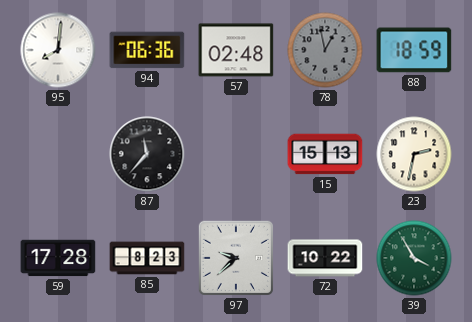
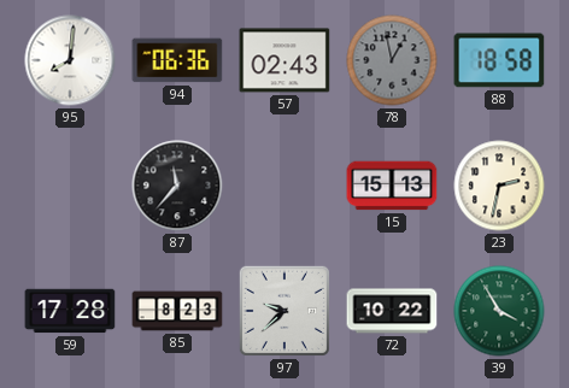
57: 02:48 -> 02:43 (284, 60)
88: 18:59 -> 18:58 (499, 60)
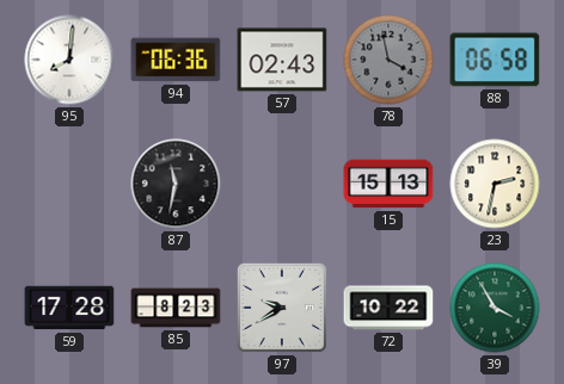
78: 12:58 -> 3:58 (388, 60)
88: 18:58 -> 06:58 (495, 60)
87: 11:37 -> 11:32 (176, 184)
97: 9:38 -> 9:40 (282, 308)
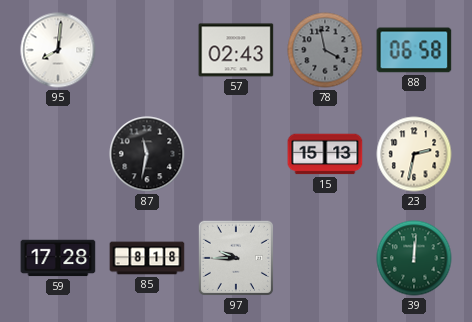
94: 06:36 -> none (176, 60)
85: 8:23 -> 8:18 (147, 258)
97: 9:40 -> 9:45 (236, 258)
72: 10:22 -> none (388, 308)
39: 3:55 -> 12:01 (414, 258)
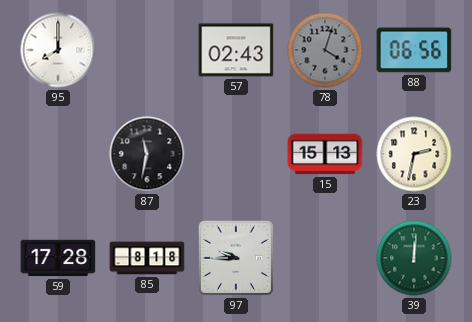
95: 8:01 -> 8:00 (58, 50)
78: 3:58 -> 4:03 (325, 50)
88: 06:58 -> 06:56 (414, 50)
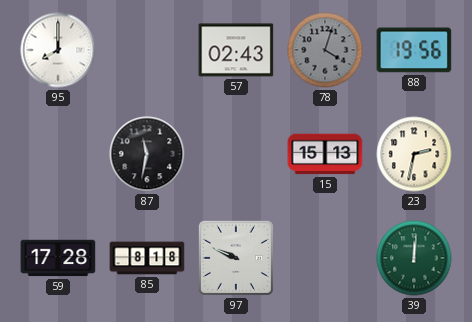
88: 06:56 -> 19:56 (414, 50)
97: 9:45 -> 9:49 (236, 258)
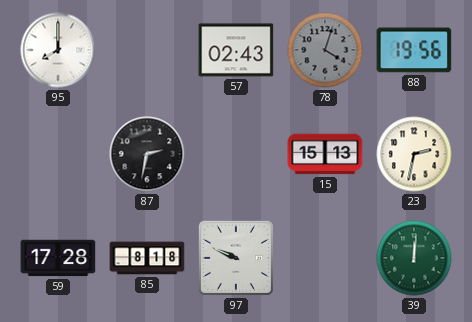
87: 11:32 -> 2:32 (147, 154)
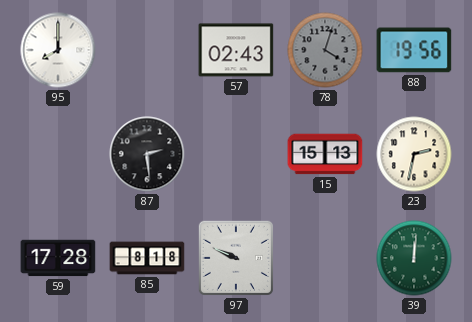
87: 2:32 -> 2:29 (147, 154)
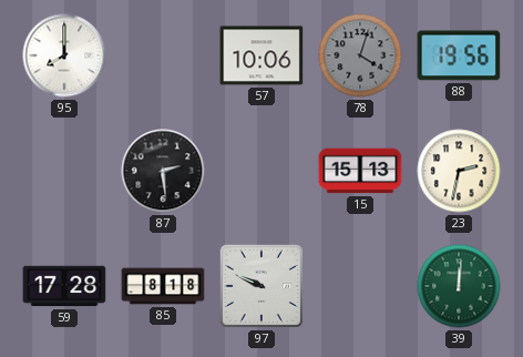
57: 02:43 -> 10:06 (261, 55)
